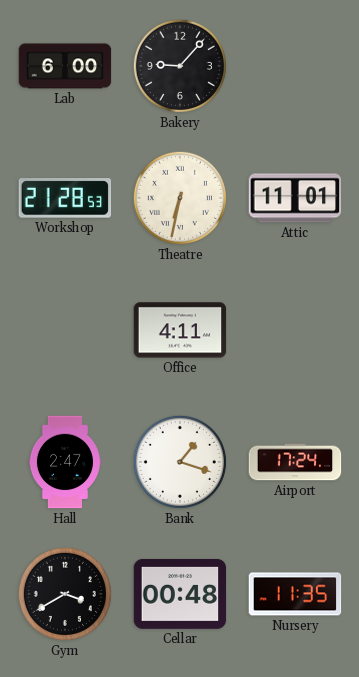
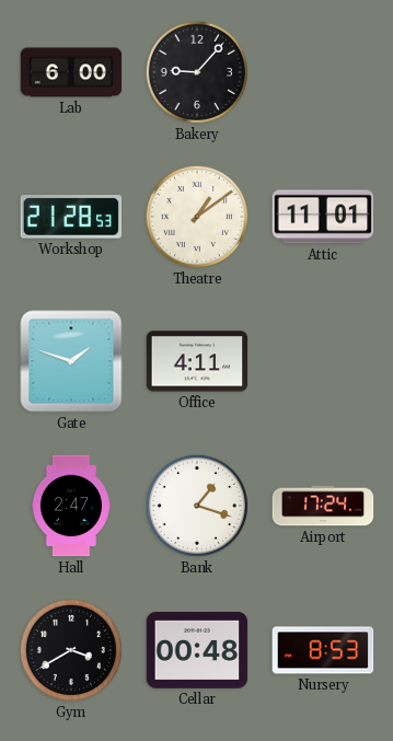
Theatre: 6:32 -> 1:09 (197, 217)
Gate: none -> 1:48 (71, 361)
Nursery: 11:35 -> 8:53 (323, 650)
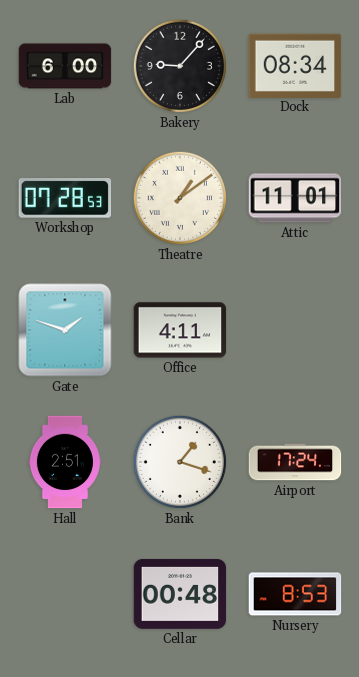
Dock: none -> 08:34 (295, 65)
Workshop: 21:28 -> 07:28 (65, 199)
Hall: 2:47 -> 2:51 (65, 462)
Gym: 3:40 -> none (71, 650)
